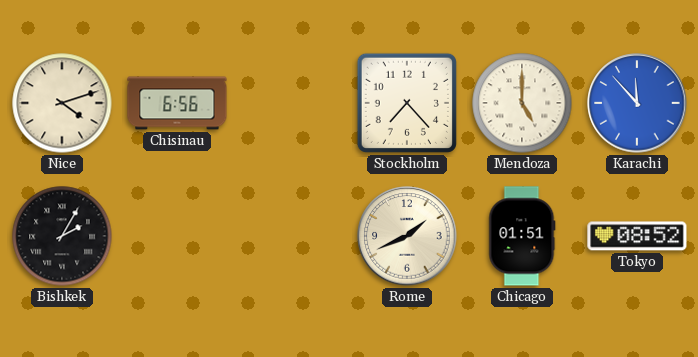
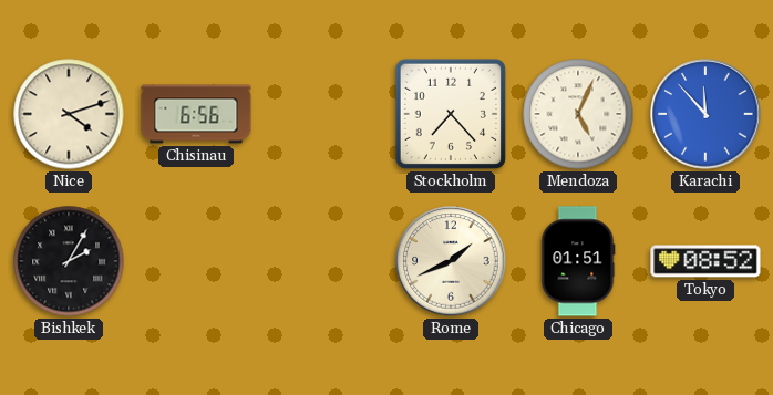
Mendoza: 5:00 -> 5:04 (578, 114)
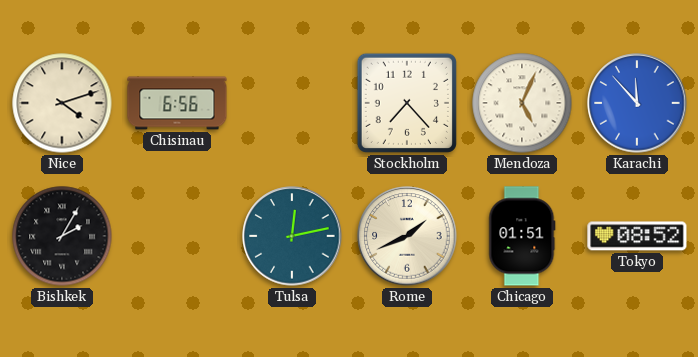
Tulsa: none -> 12:13 (292, 236)
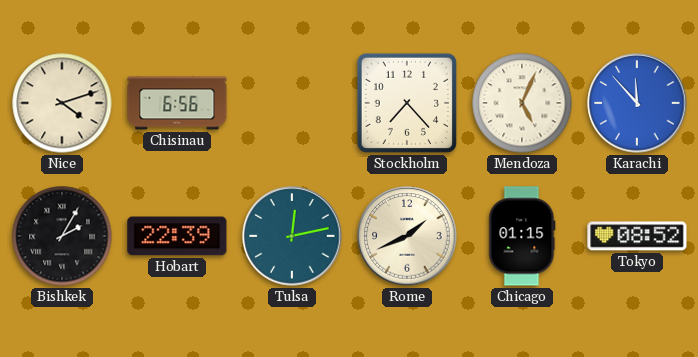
Hobart: none -> 22:39 (177, 236)
Chicago: 01:51 -> 01:15 (522, 236)
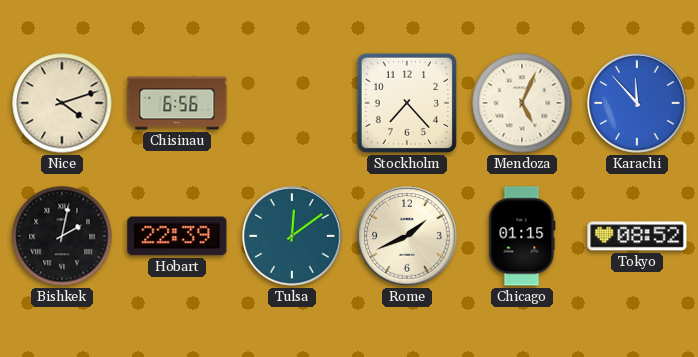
Bishkek: 2:05 -> 2:02 (62, 236)
Tulsa: 12:13 -> 12:09 (292, 236)
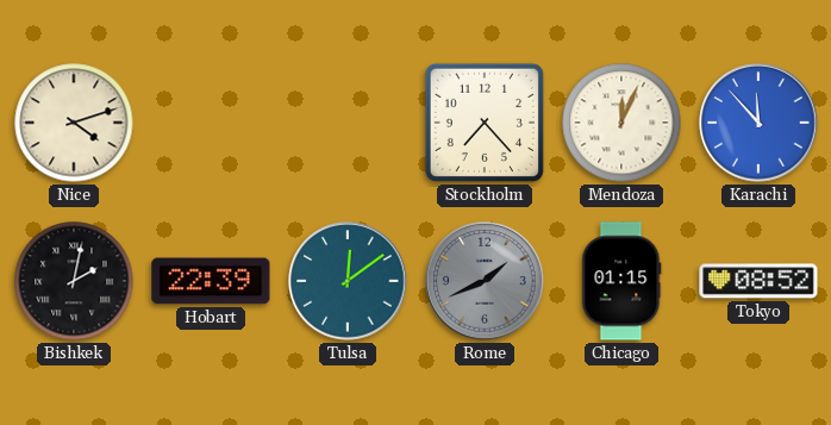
Chisinau: 6:56 -> none (177, 103)
Mendoza: 5:04 -> 12:04 (621, 123)
Rome dial: cream -> grey (485, 281)
